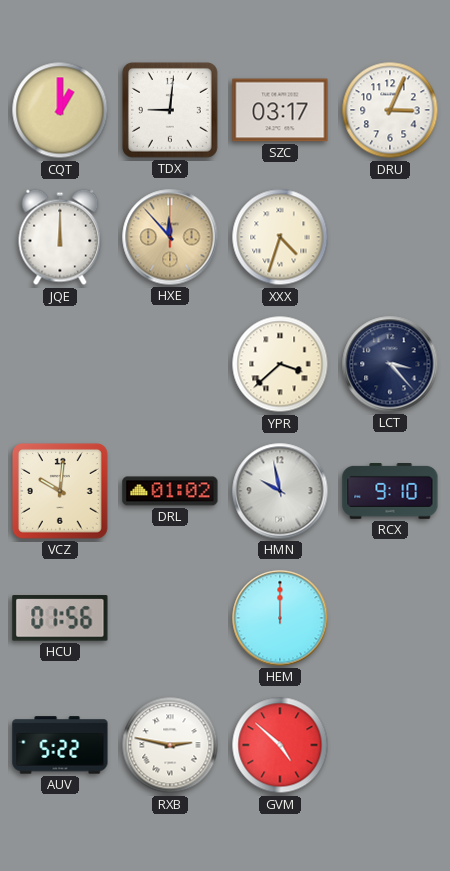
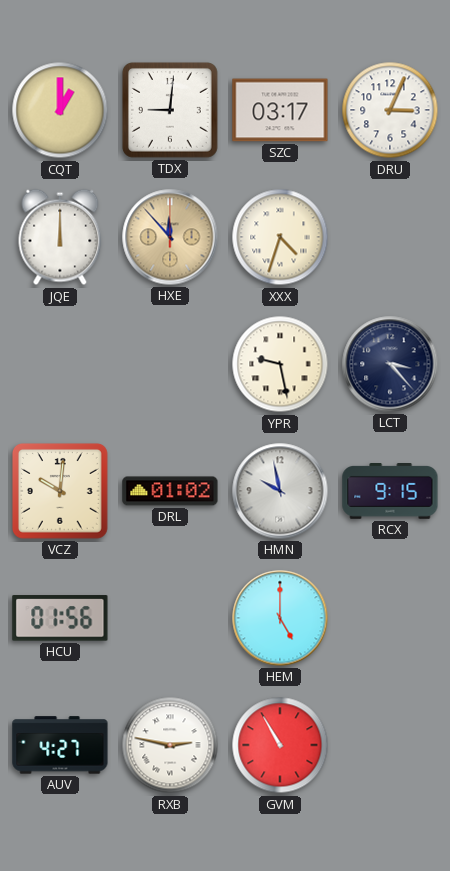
YPR: 3:38 -> 9:28 (280, 364)
RCX: 9:10 -> 9:15 (390, 492)
HEM: 12:00 -> 5:00 (280, 618)
AUV: 5:22 -> 4:27 (60, 745)
GVM: 4:52 -> 10:55 (280, 745)
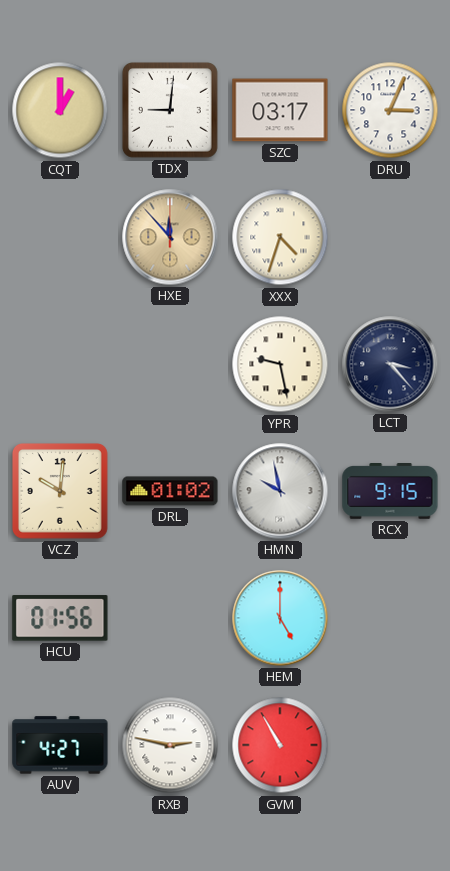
JQE: 12:00 -> none (60, 237)
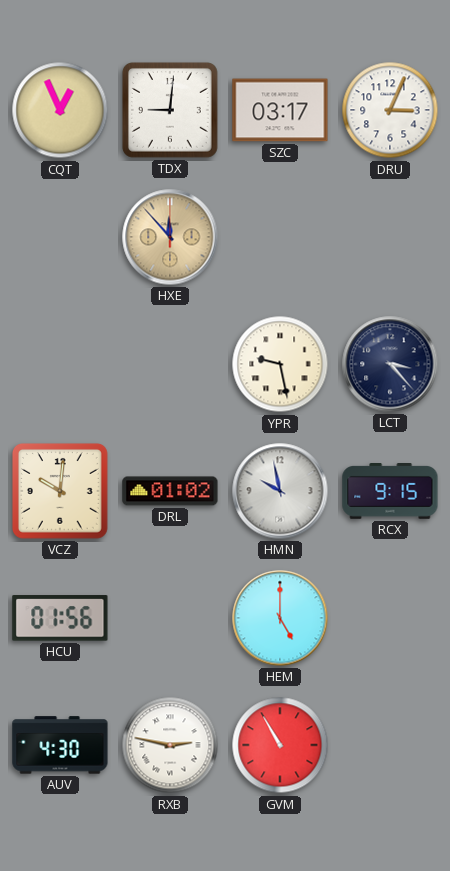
CQT: 1:00 -> 12:56 (60, 110)
XXX: 4:33 -> none (280, 237)
AUV: 4:27 -> 4:30 (60, 745)
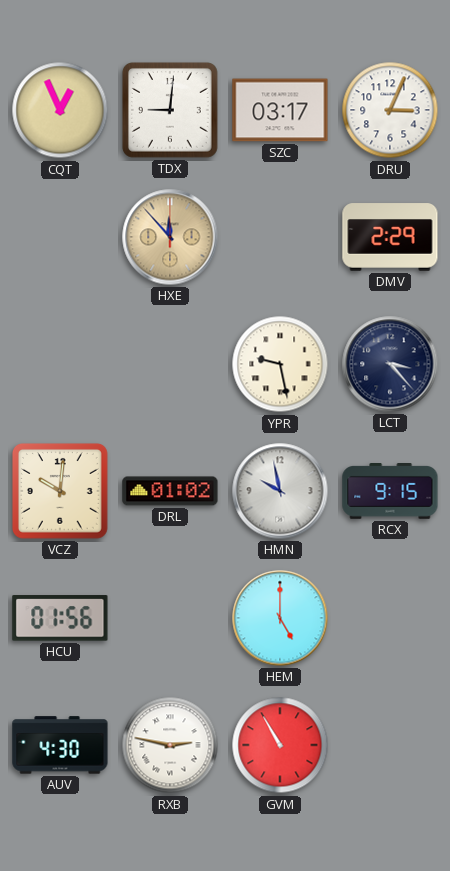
DMV: none -> 2:29 (390, 237)
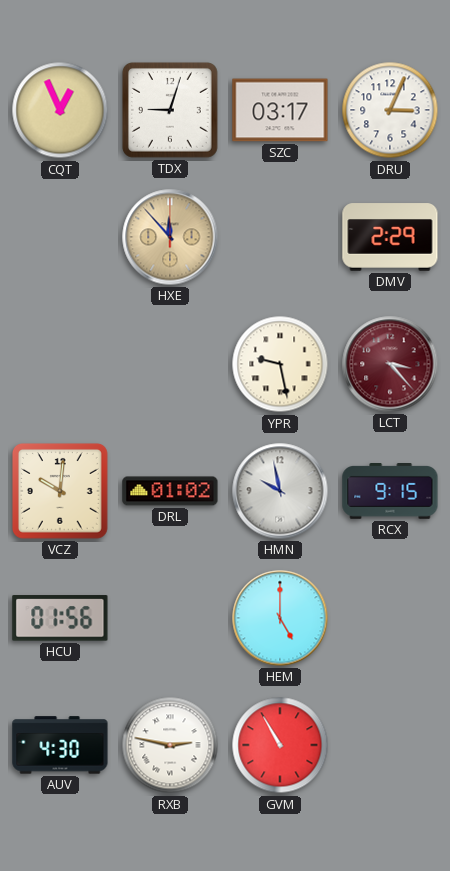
TDX: 9:01 -> 9:03 (171, 111)
LCT dial: navy -> burgundy (390, 364)
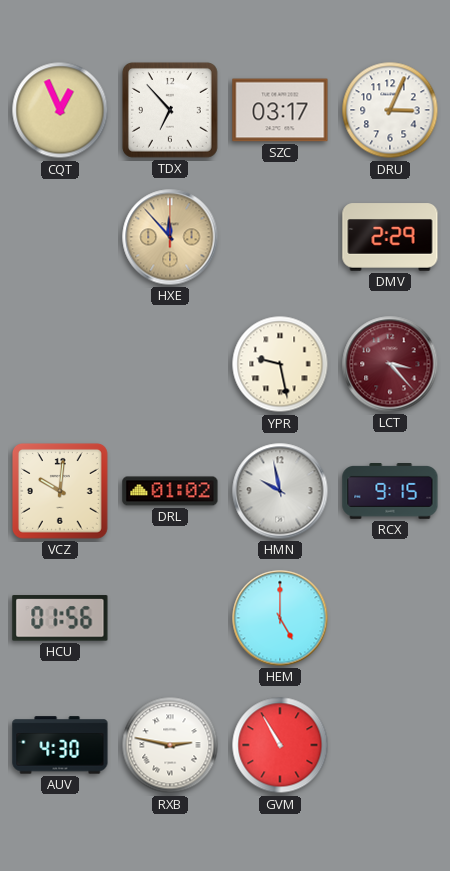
TDX: 9:03 -> 6:53 (171, 111)
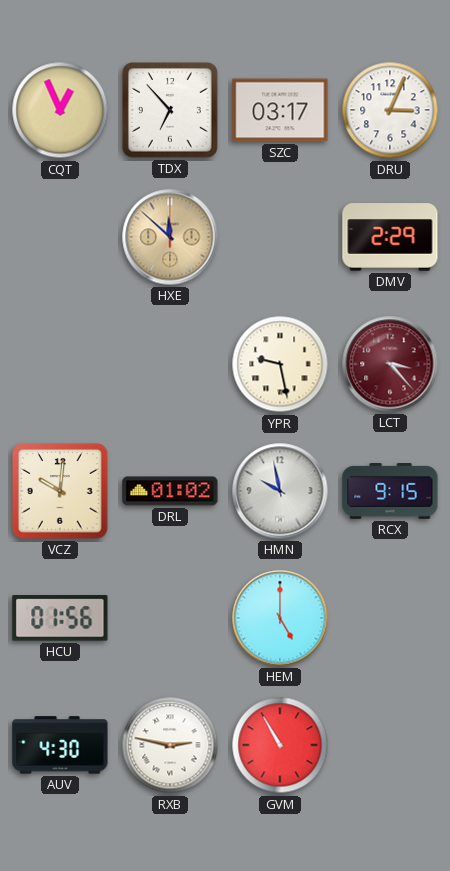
HXE: 11:53 -> 11:52 (170, 237)
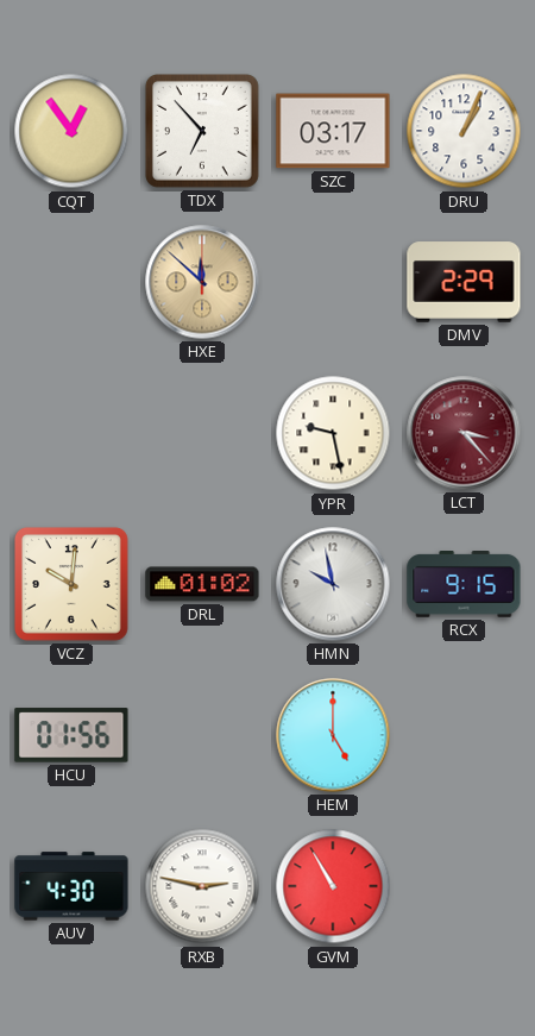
CQT: 12:56 -> 12:54 (71, 131)
DRU: 3:04 -> 1:04 (464, 131)
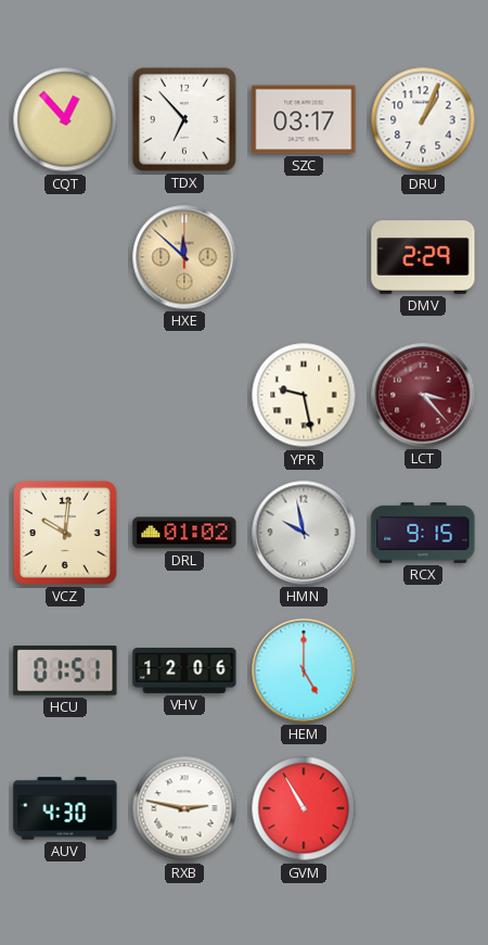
CQT: 12:54 -> 12:53 (65, 119)
HCU: 01:56 -> 01:51 (65, 671)
VHV: none -> 12:06 (184, 672)
